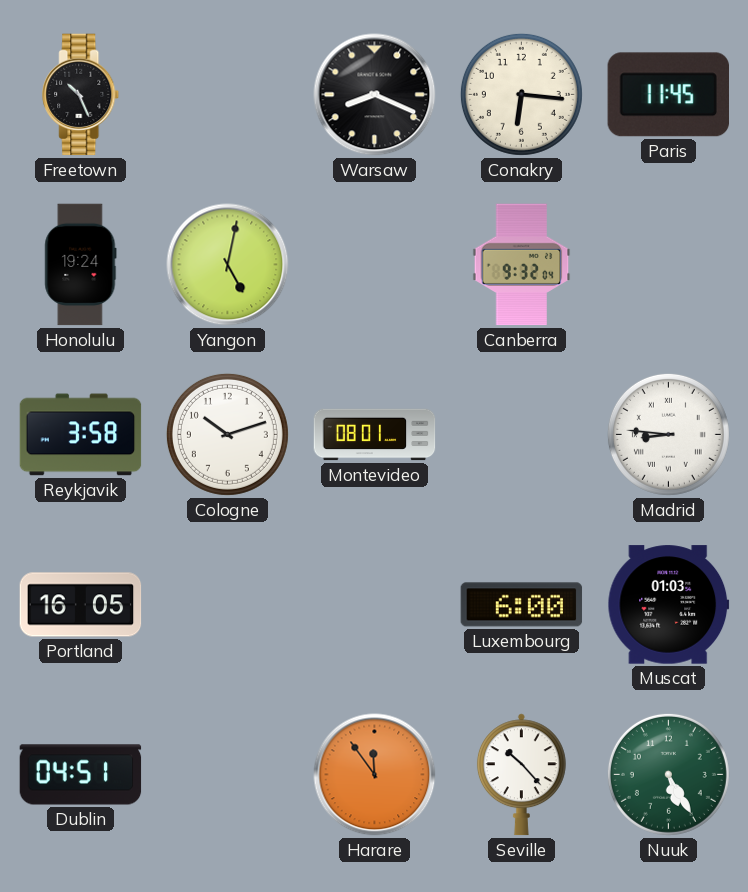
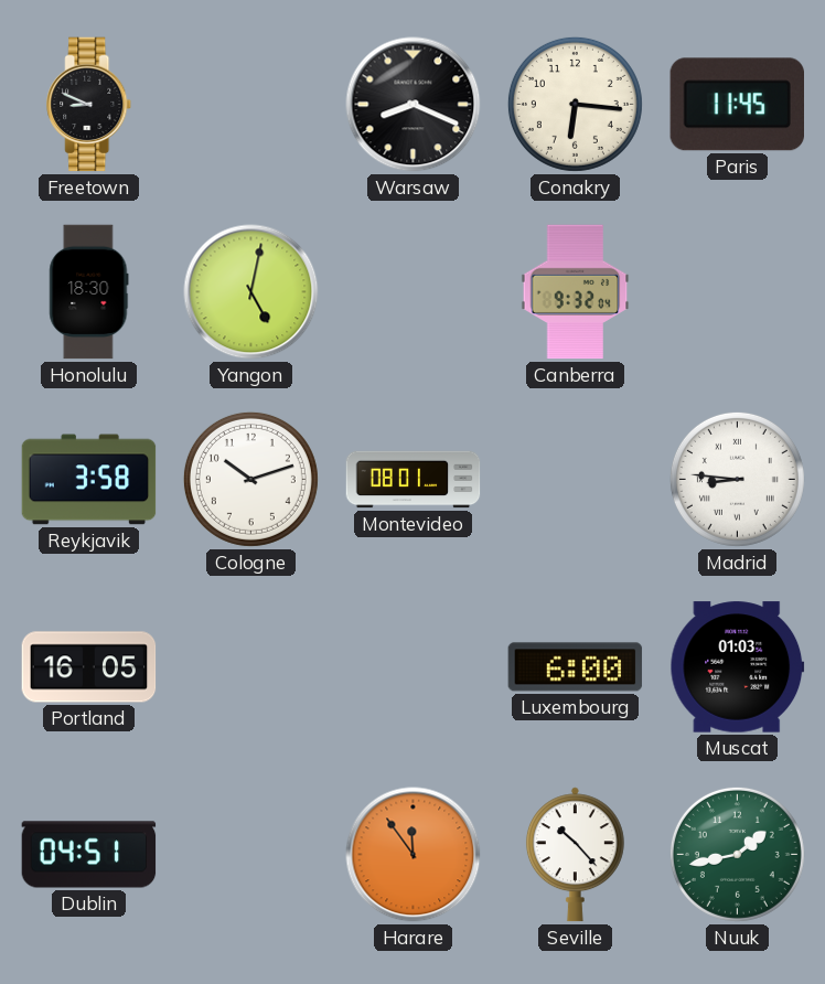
Freetown: 10:26 -> 8:49 (89, 105)
Honolulu: 19:24 -> 18:30 (89, 292)
Nuuk: 5:25 -> 1:43 (737, 854)
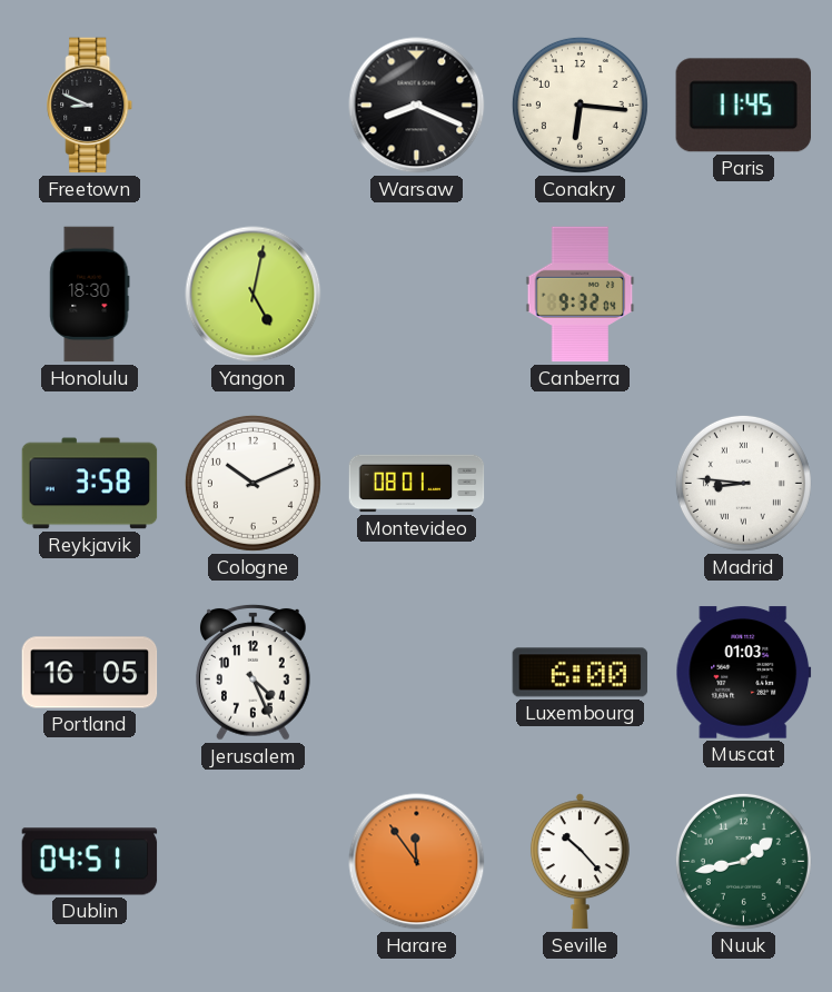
Cologne: 10:12 -> 10:11 (252, 483)
Jerusalem: none -> 4:26 (254, 673)
